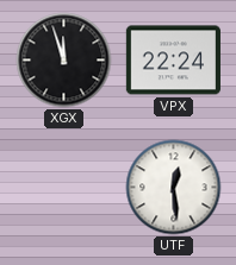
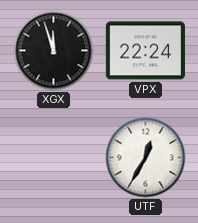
UTF: 12:29 -> 12:35 (146, 158)
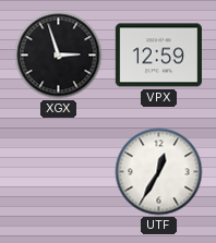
XGX: 11:57 -> 2:57 (59, 56)
VPX: 22:24 -> 12:59 (158, 56)
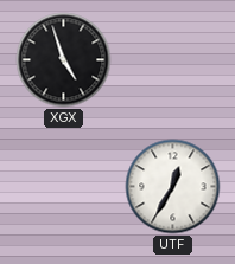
XGX: 2:57 -> 4:57 (64, 60)
VPX: 12:59 -> none (158, 56)
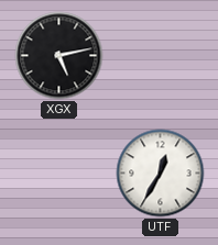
XGX: 4:57 -> 5:13 (59, 56)
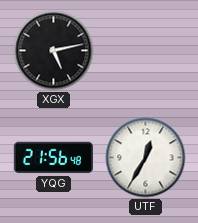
YQG: none -> 21:56 (53, 158)
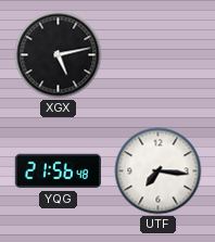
UTF: 12:35 -> 7:16 (159, 171)
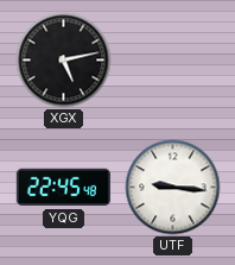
YQG: 21:56 -> 22:45 (63, 188)
UTF: 7:16 -> 9:16 (173, 188)
